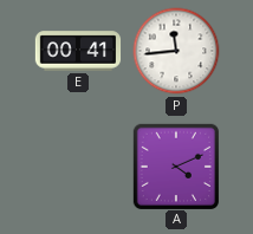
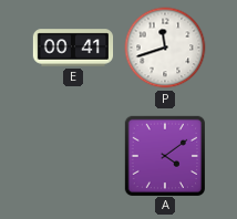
P: 11:44 -> 11:42 (165, 48)
A: 4:11 -> 4:09 (164, 155)
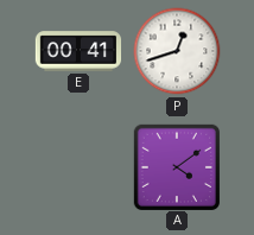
P: 11:42 -> 12:42 (177, 51)
